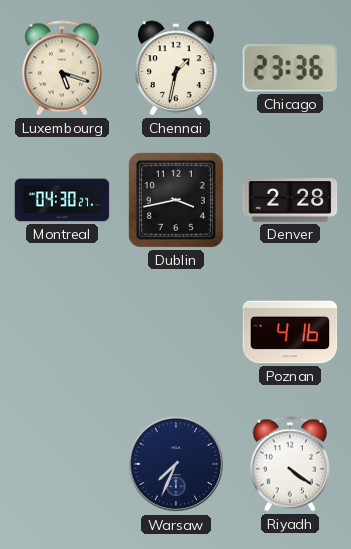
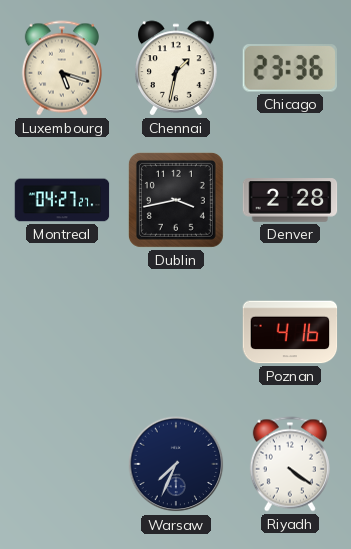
Montreal: 04:30 -> 04:27 (62, 200)
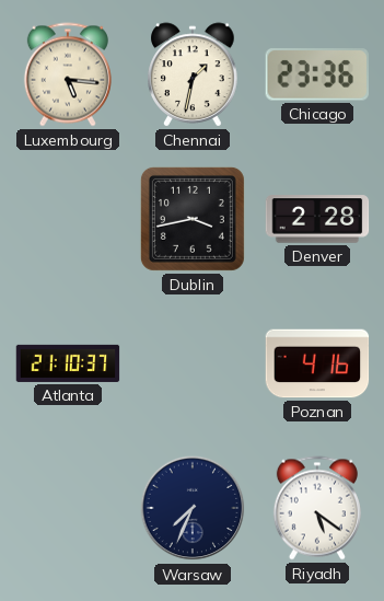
Luxembourg: 5:18 -> 5:16 (68, 74)
Montreal: 04:27 -> none (62, 200)
Atlanta: none -> 21:10 (68, 363)
Riyadh: 4:21 -> 5:21 (317, 508)
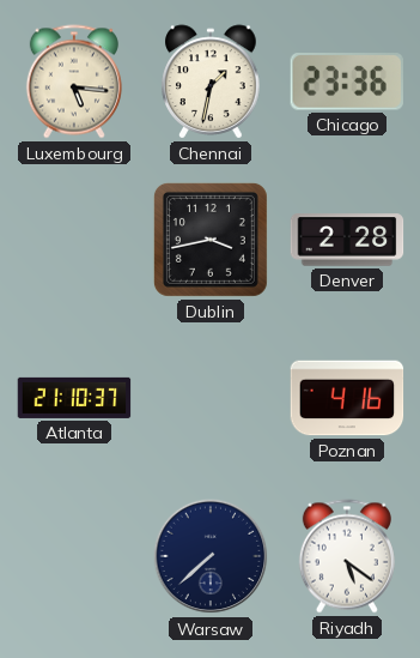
Warsaw: 7:34 -> 7:38 (211, 556)
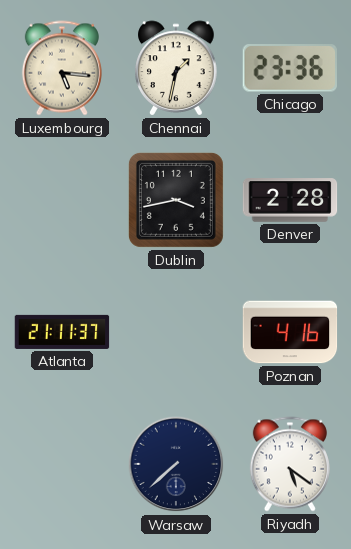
Atlanta: 21:10 -> 21:11 (62, 332)
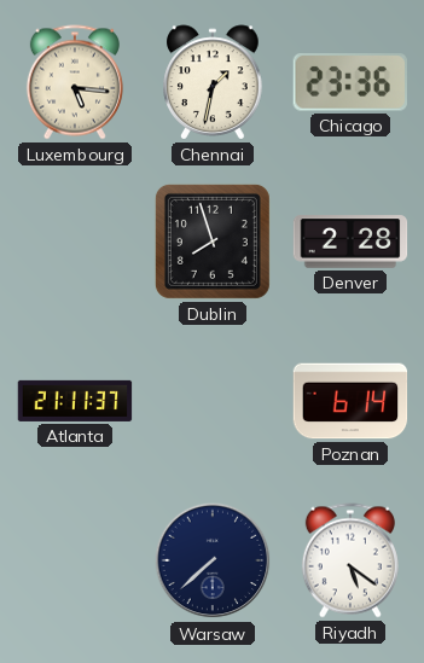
Dublin: 3:43 -> 7:57 (213, 242)
Poznan: 4:16 -> 6:14 (350, 401)
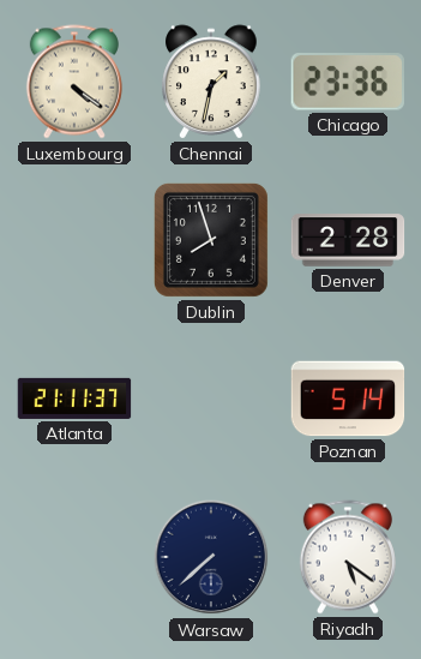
Luxembourg: 5:16 -> 4:21 (74, 82)
Poznan: 6:14 -> 5:14 (348, 399)
